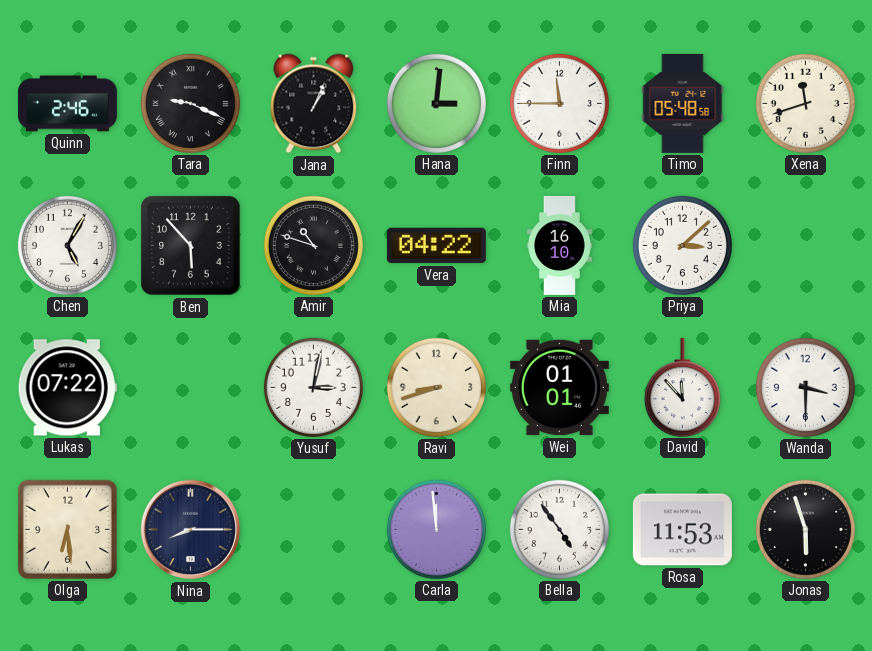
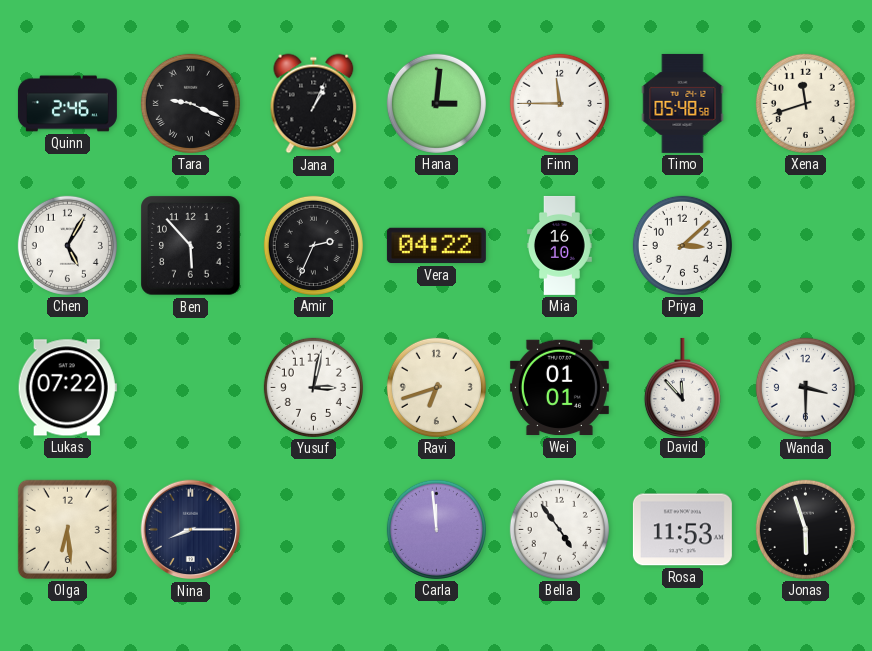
Amir: 10:48 -> 2:34 (313, 245)
Ravi: 8:42 -> 6:42 (436, 387)
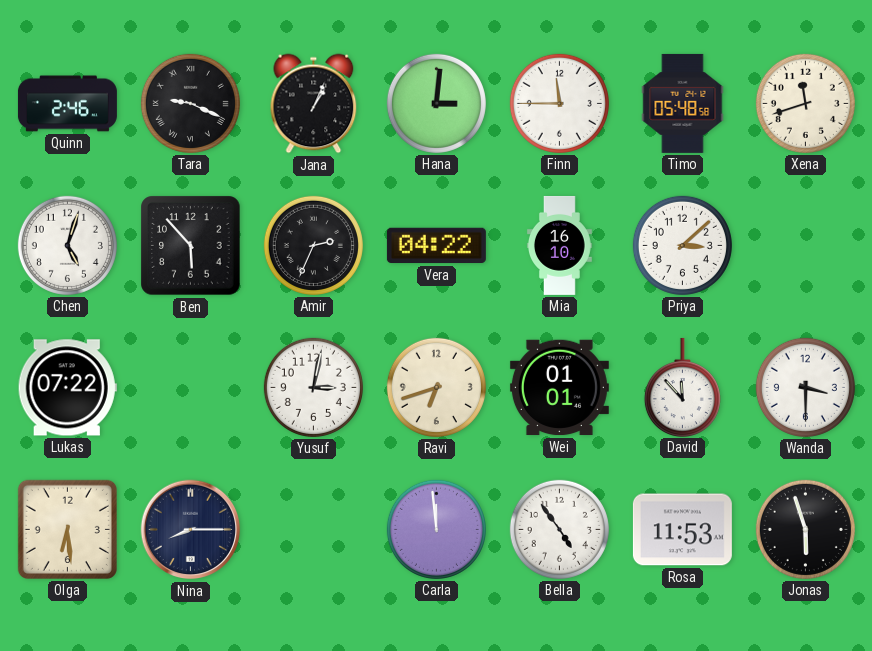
Chen: 5:05 -> 5:03 (67, 245)
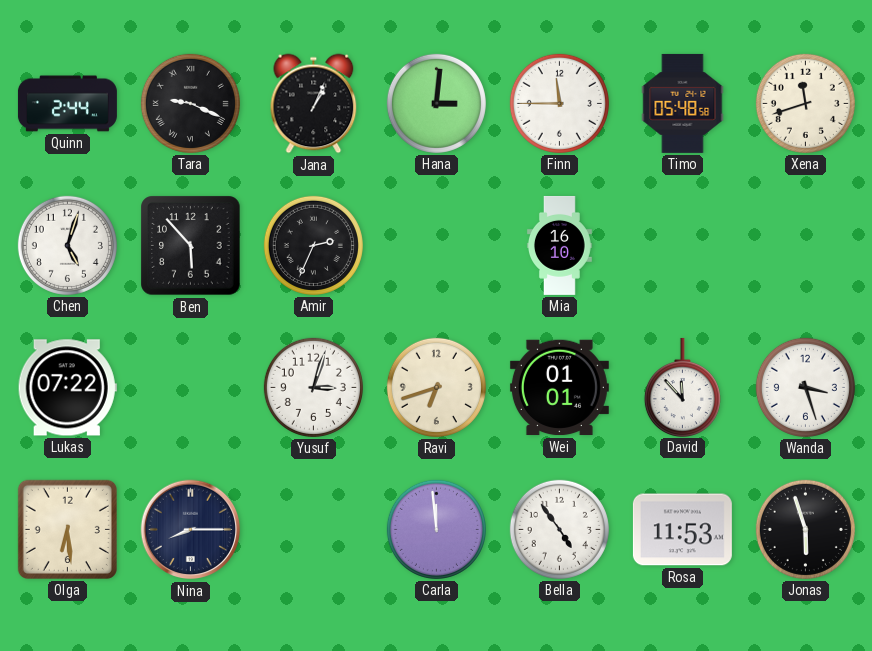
Quinn: 2:46 -> 2:44 (67, 104)
Vera: 04:22 -> none (436, 246)
Priya: 3:08 -> none (682, 245)
Yusuf: 3:02 -> 3:03 (313, 387)
Wanda: 3:30 -> 3:27 (805, 387)
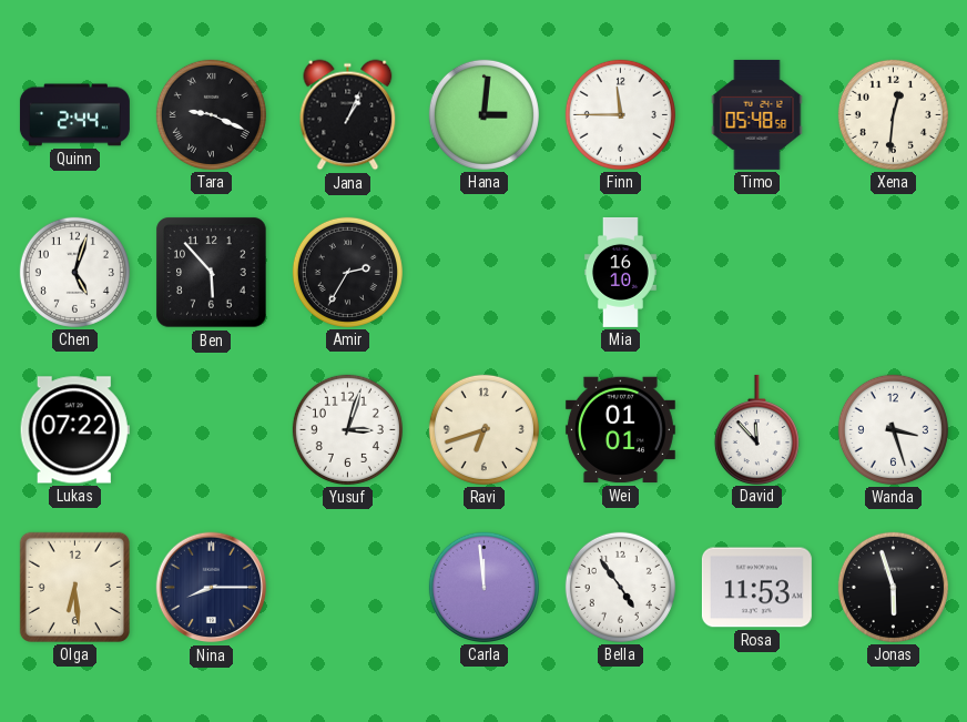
Xena: 11:42 -> 12:31 (893, 114)
Amir: 2:34 -> 2:35 (347, 272)
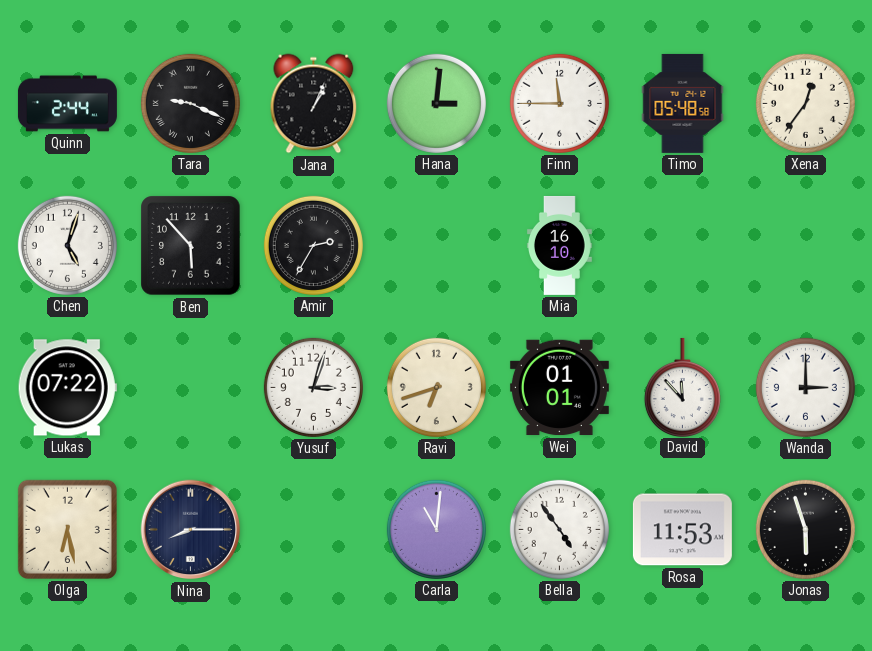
Xena: 12:31 -> 12:36 (805, 103)
Wanda: 3:27 -> 3:00 (805, 387)
Olga: 6:29 -> 6:28 (67, 529)
Carla: 11:59 -> 11:01 (436, 529)
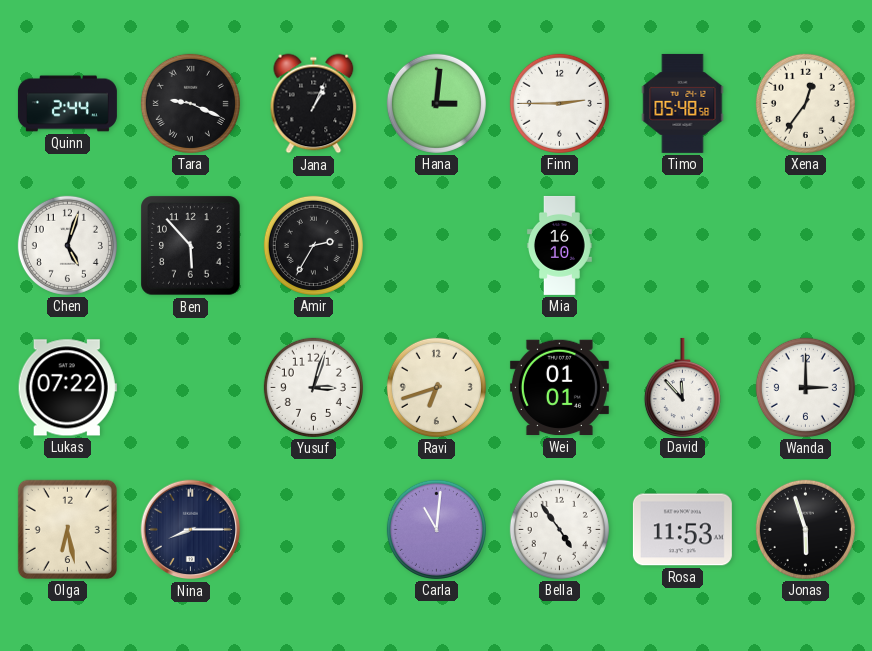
Finn: 11:45 -> 2:45 (559, 103)
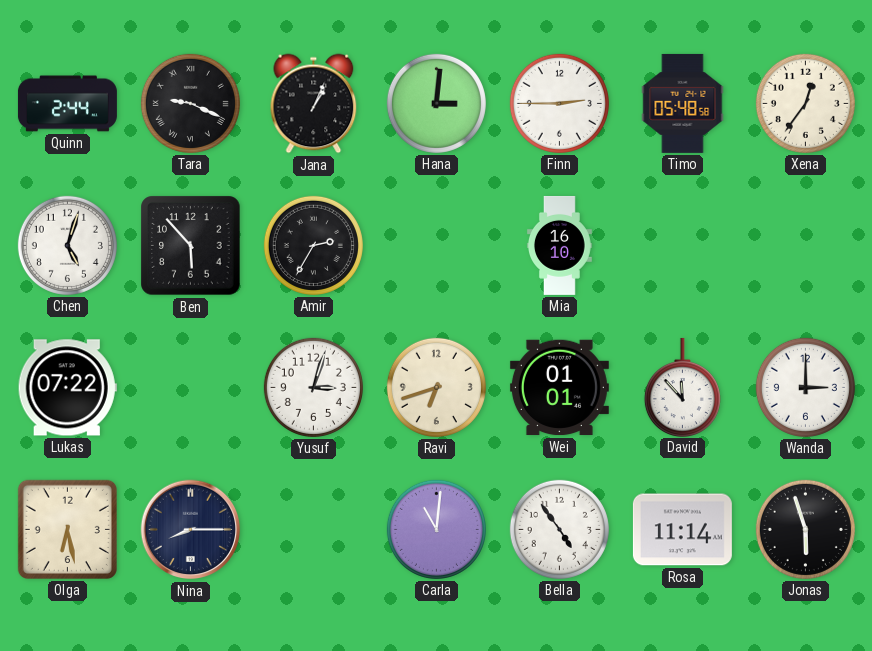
Rosa: 11:53 -> 11:14 (682, 530)
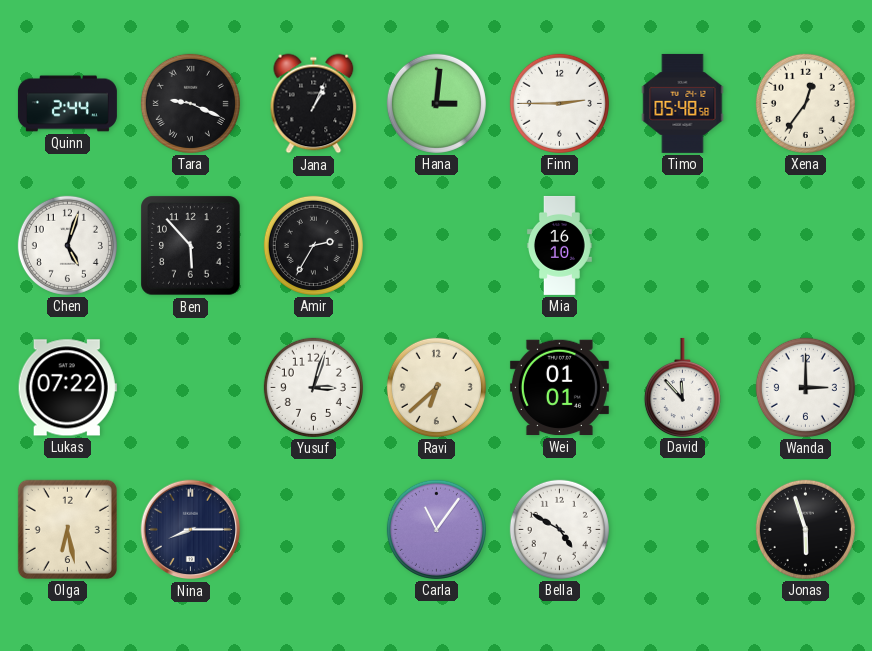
Ravi: 6:42 -> 6:38 (436, 387)
Carla: 11:01 -> 11:06 (436, 529)
Bella: 4:54 -> 4:50 (559, 529)
Rosa: 11:14 -> none (682, 530)
